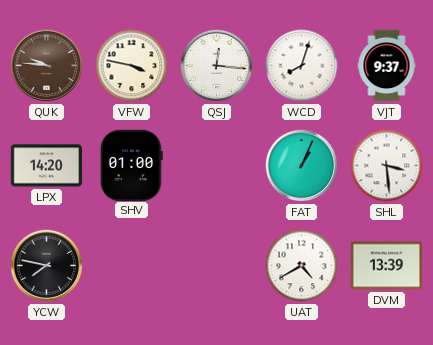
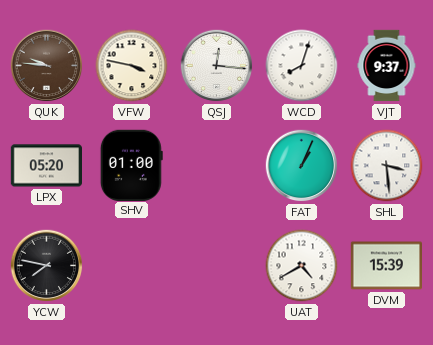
LPX: 14:20 -> 05:20 (47, 166)
DVM: 13:39 -> 15:39 (386, 266)
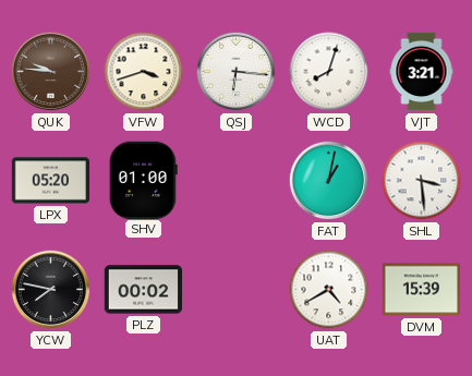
VFW: 3:47 -> 3:42 (144, 72)
QSJ: 12:16 -> 6:16 (237, 72)
VJT: 9:37 -> 3:21 (422, 72)
FAT: 1:04 -> 1:02 (329, 181)
PLZ: none -> 00:02 (144, 290)
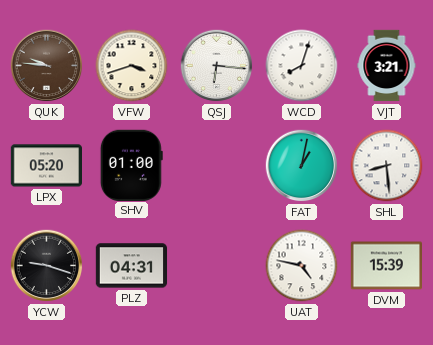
SHL: 3:29 -> 8:29 (387, 166)
YCW: 7:47 -> 9:18 (47, 266)
PLZ: 00:02 -> 04:31 (132, 266)
UAT: 4:40 -> 4:47 (302, 266)
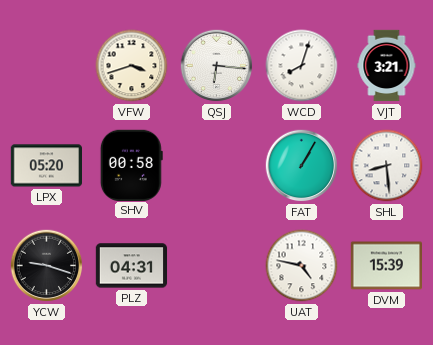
QUK: 9:46 -> none (47, 66)
SHV: 01:00 -> 00:58 (131, 165)
FAT: 1:02 -> 1:05 (302, 166)
